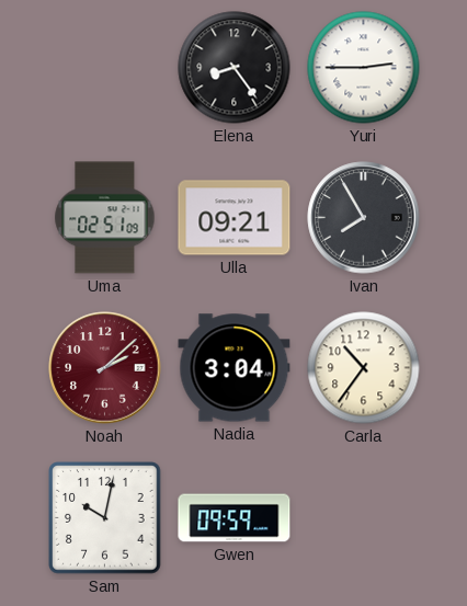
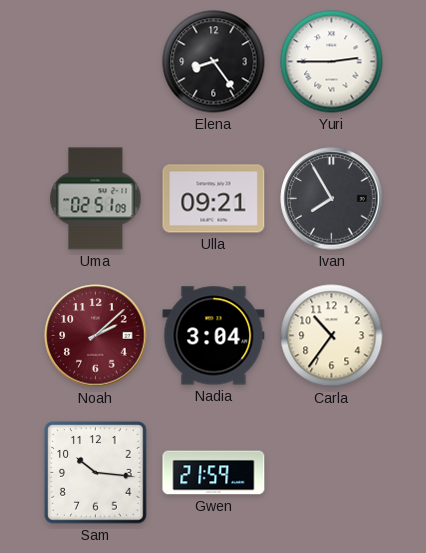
Sam: 10:02 -> 10:16 (96, 473)
Gwen: 09:59 -> 21:59 (214, 473)
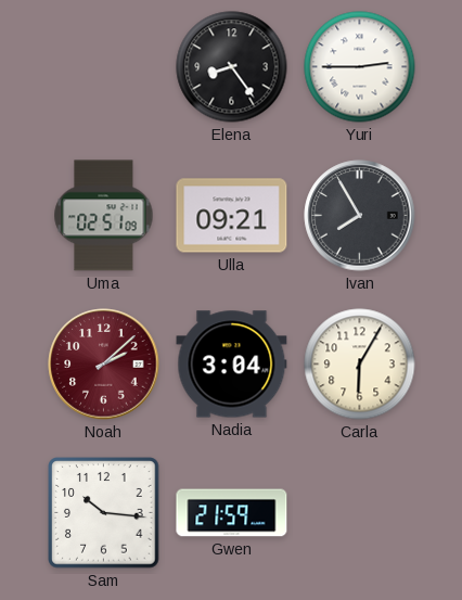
Carla: 10:36 -> 6:05 (360, 365)
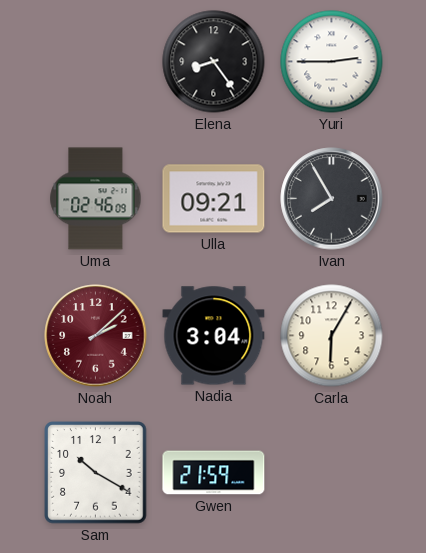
Uma: 02:51 -> 02:46 (96, 199)
Sam: 10:16 -> 10:20 (96, 473)
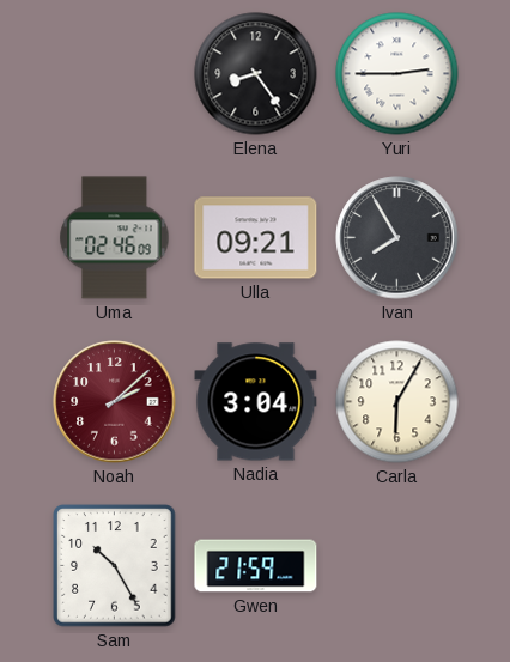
Sam: 10:20 -> 10:25 (115, 566)
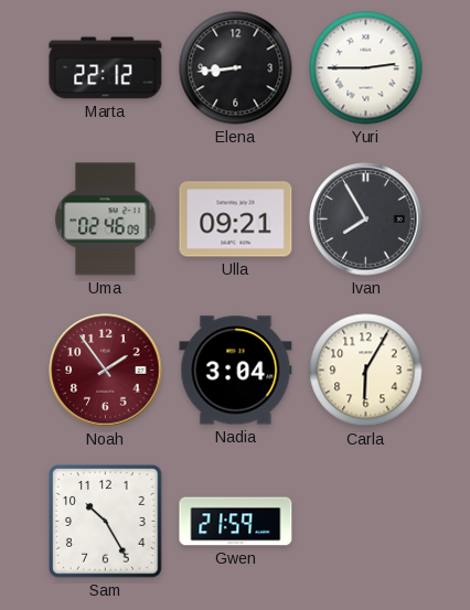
Marta: none -> 22:12 (106, 68)
Elena: 8:24 -> 8:44 (236, 68)
Noah: 2:08 -> 1:54 (106, 371)
